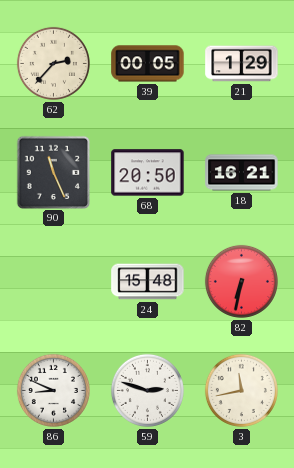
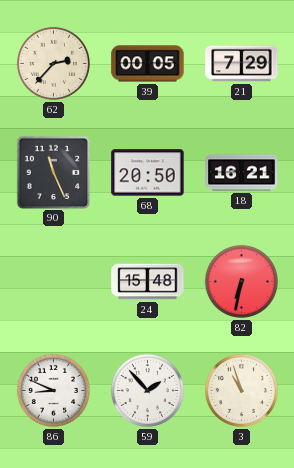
21: 1:29 -> 7:29 (242, 64)
59: 2:48 -> 1:53 (147, 390)
3: 11:43 -> 10:57 (241, 390)
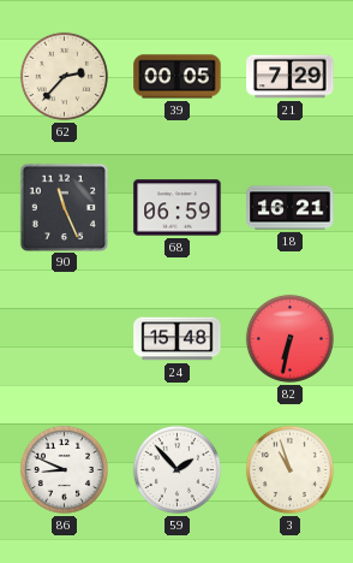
68: 20:50 -> 06:59 (178, 208)
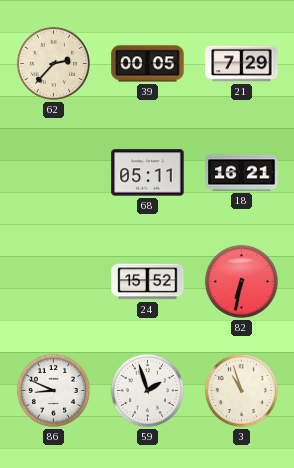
90: 11:26 -> none (64, 207)
68: 06:59 -> 05:11 (148, 173)
24: 15:48 -> 15:52 (148, 282)
59: 1:53 -> 1:57 (147, 390)
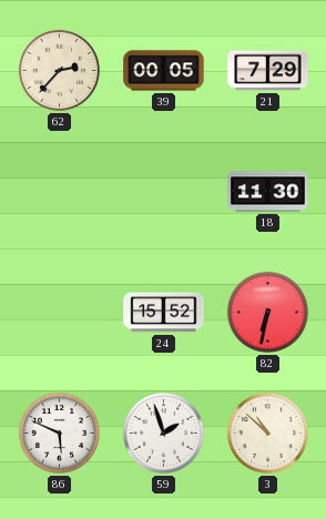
68: 05:11 -> none (148, 173)
18: 16:21 -> 11:30 (268, 192)
86: 8:49 -> 5:49 (59, 432)
3: 10:57 -> 10:52 (267, 432)
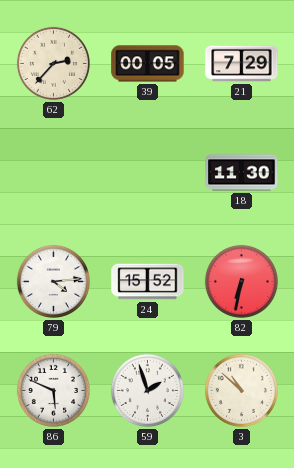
79: none -> 4:14 (53, 281)
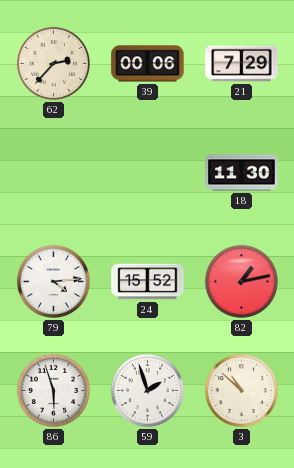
39: 00:05 -> 00:06 (148, 64)
82: 6:32 -> 1:13 (241, 281)
86: 5:49 -> 5:57 (53, 390)
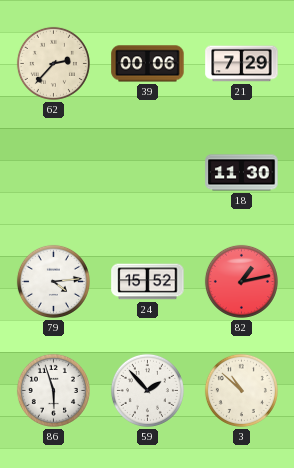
59: 1:57 -> 1:53 (147, 390)
